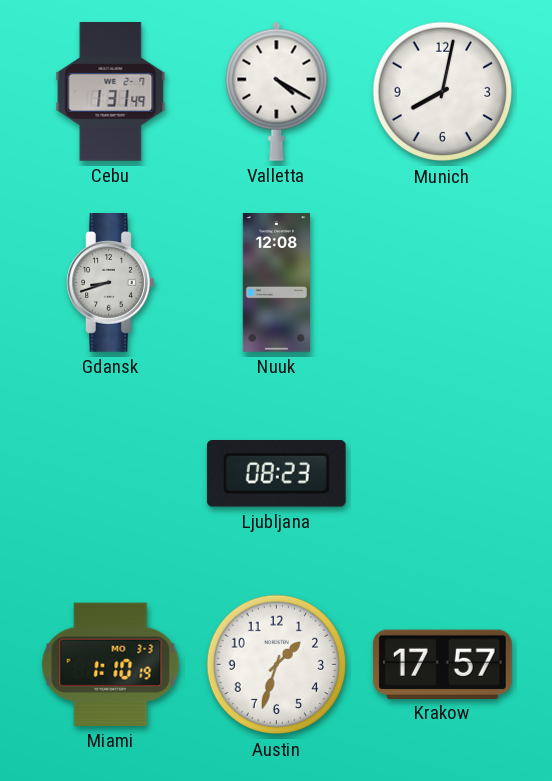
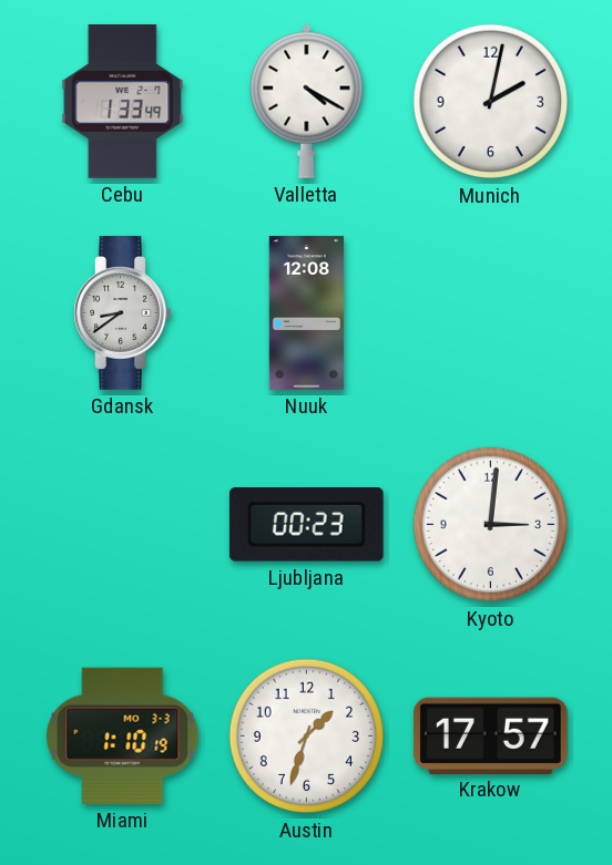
Cebu: 1:31 -> 1:33 (123, 102)
Munich: 8:02 -> 2:02 (491, 102)
Gdansk: 8:42 -> 8:39 (123, 313)
Ljubljana: 08:23 -> 00:23 (306, 525)
Kyoto: none -> 3:01 (491, 525)
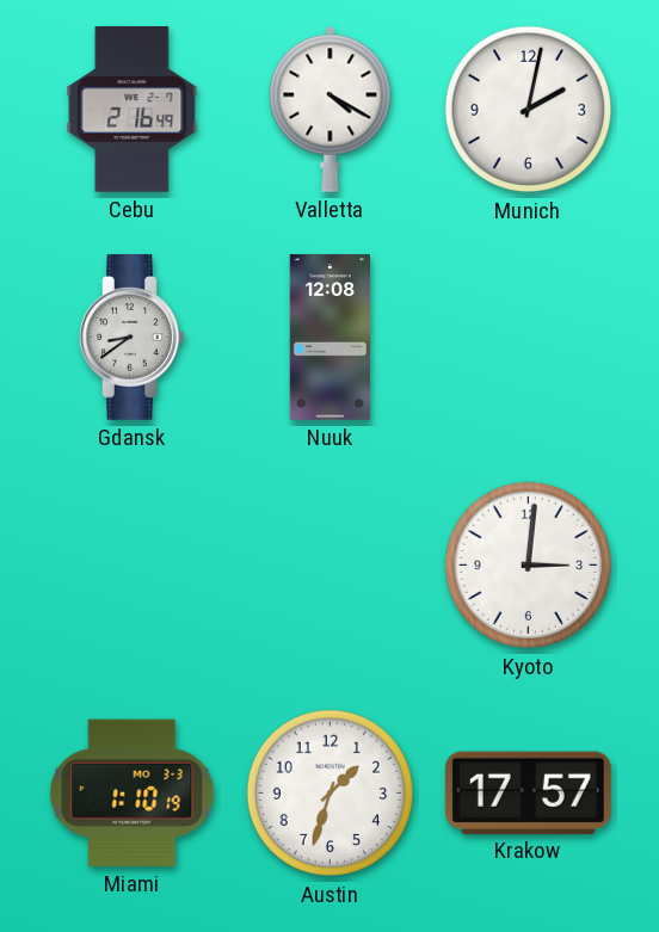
Cebu: 1:33 -> 2:16 (133, 110)
Ljubljana: 00:23 -> none (306, 525)
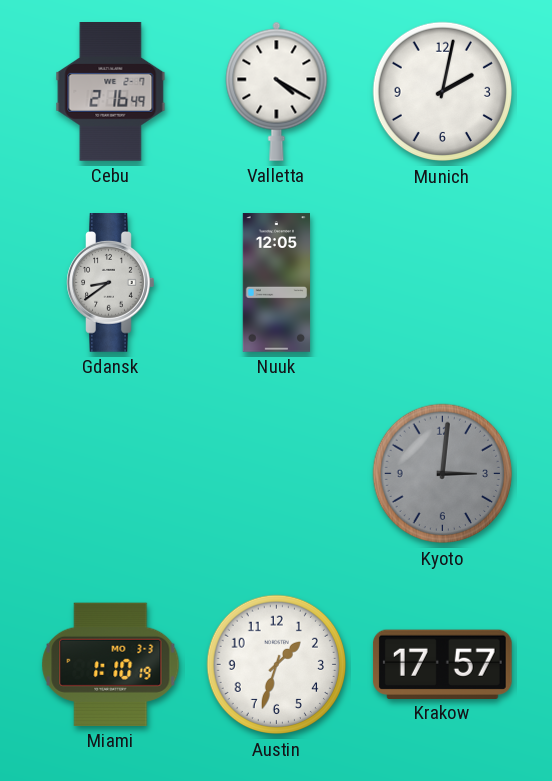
Nuuk: 12:08 -> 12:05 (276, 283)
Kyoto dial: white -> grey (443, 474)
